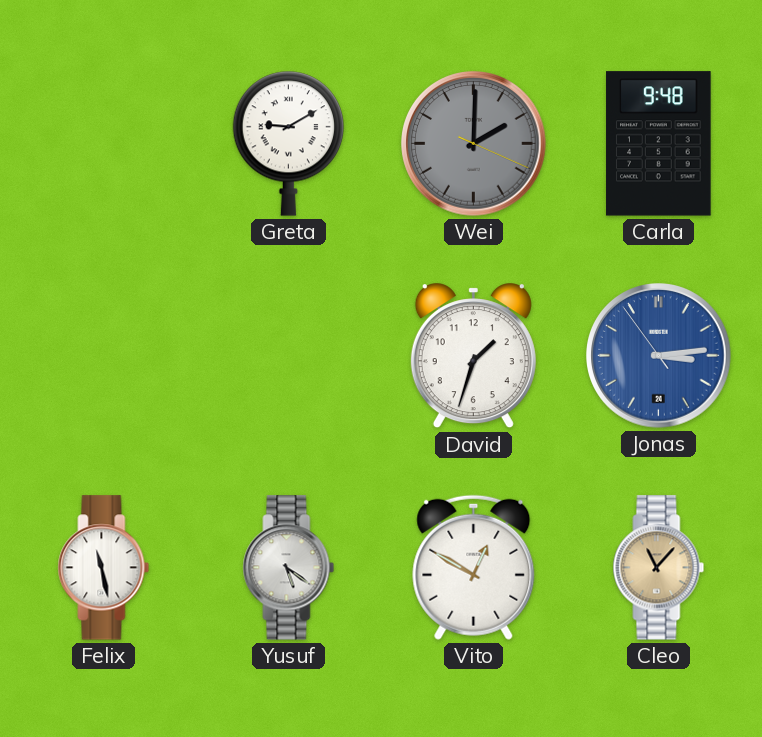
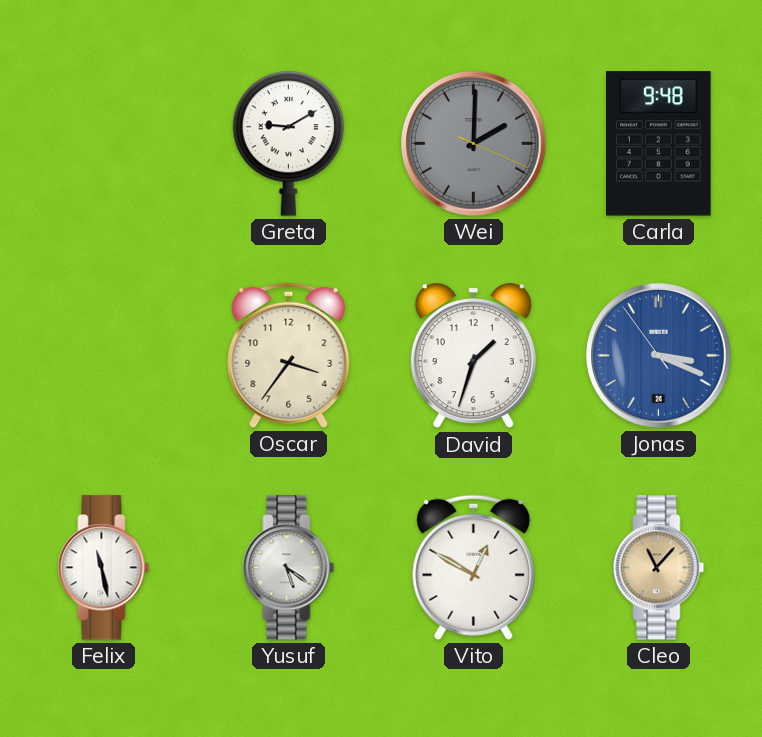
Oscar: none -> 3:36 (289, 355)
Jonas: 3:13 -> 3:18 (659, 356)
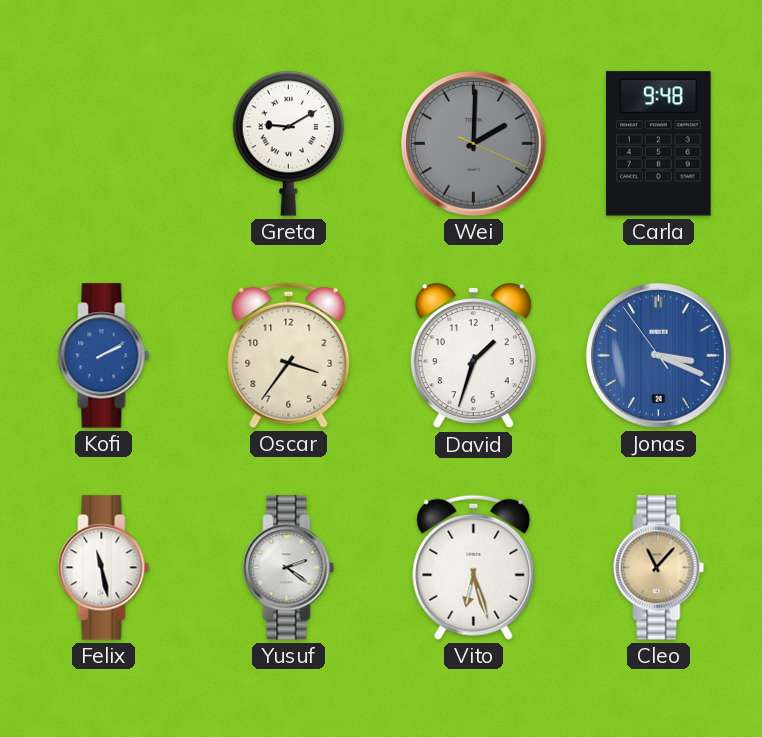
Kofi: none -> 2:10 (104, 356)
Yusuf: 5:21 -> 2:21 (289, 568)
Vito: 12:50 -> 6:27 (474, 567)
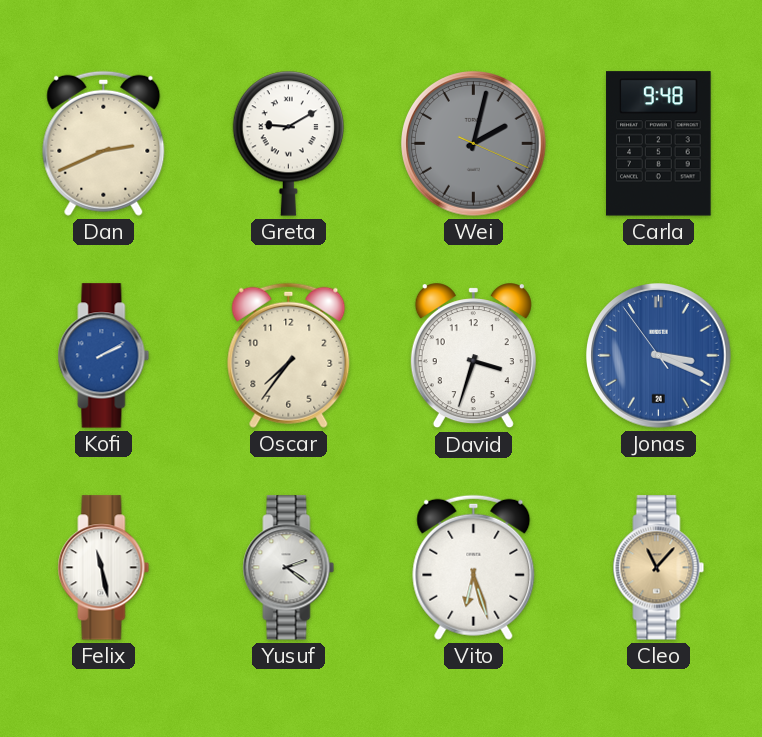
Dan: none -> 2:41 (104, 143)
Wei: 2:00 -> 2:02 (474, 144)
Oscar: 3:36 -> 7:36 (289, 355)
David: 1:33 -> 3:33 (473, 356)
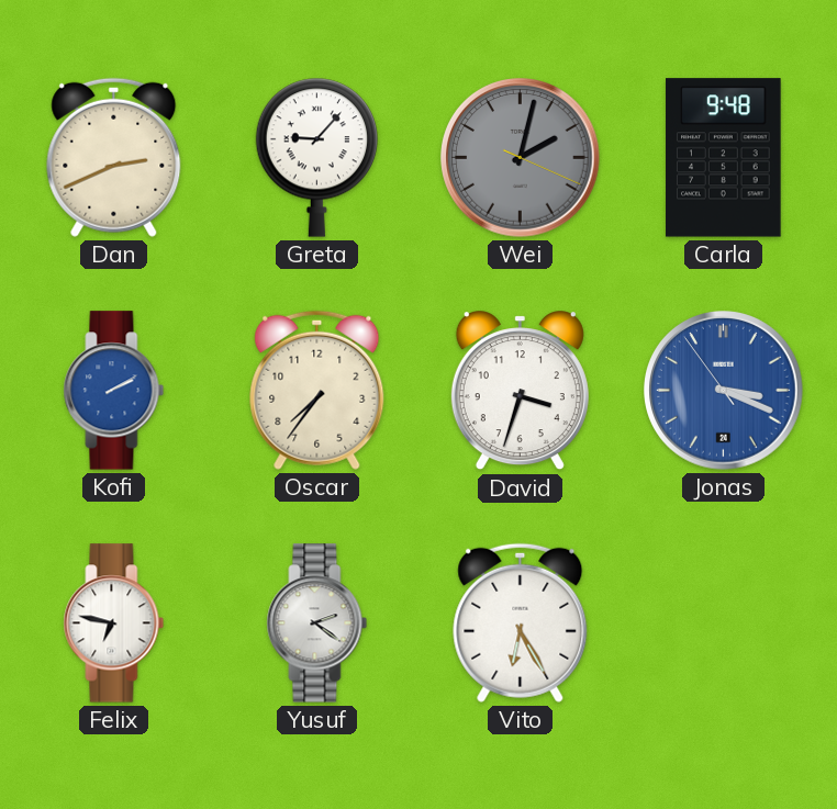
Greta: 9:10 -> 9:07 (316, 157)
Felix: 11:28 -> 6:47 (114, 623)
Vito: 6:27 -> 6:25 (521, 622)
Cleo: 11:07 -> none (659, 568)
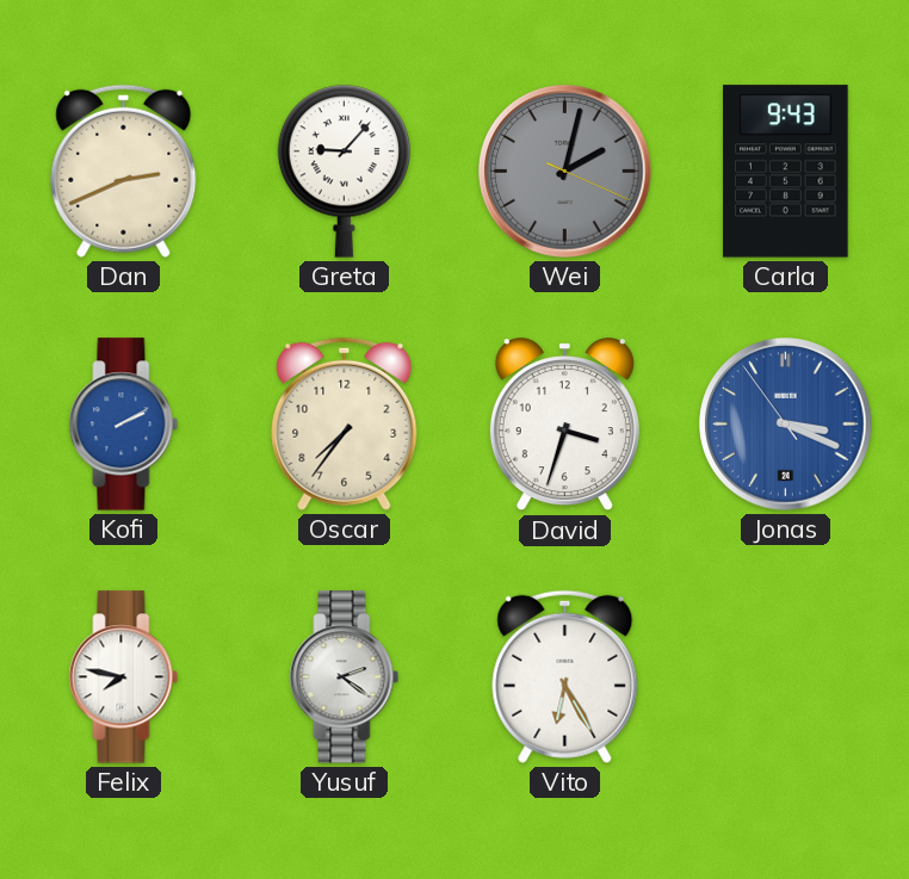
Carla: 9:48 -> 9:43 (786, 172)
Felix: 6:47 -> 7:47 (124, 677)
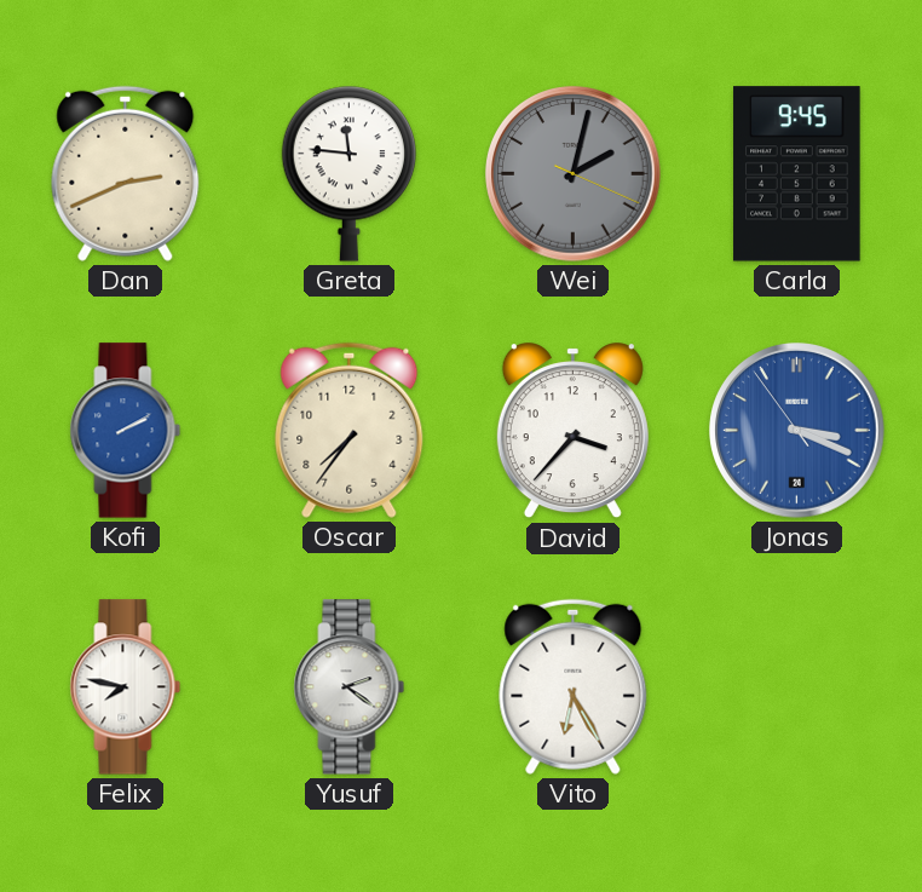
Greta: 9:07 -> 11:46 (348, 173)
Carla: 9:43 -> 9:45 (797, 174)
David: 3:33 -> 3:37 (572, 431)
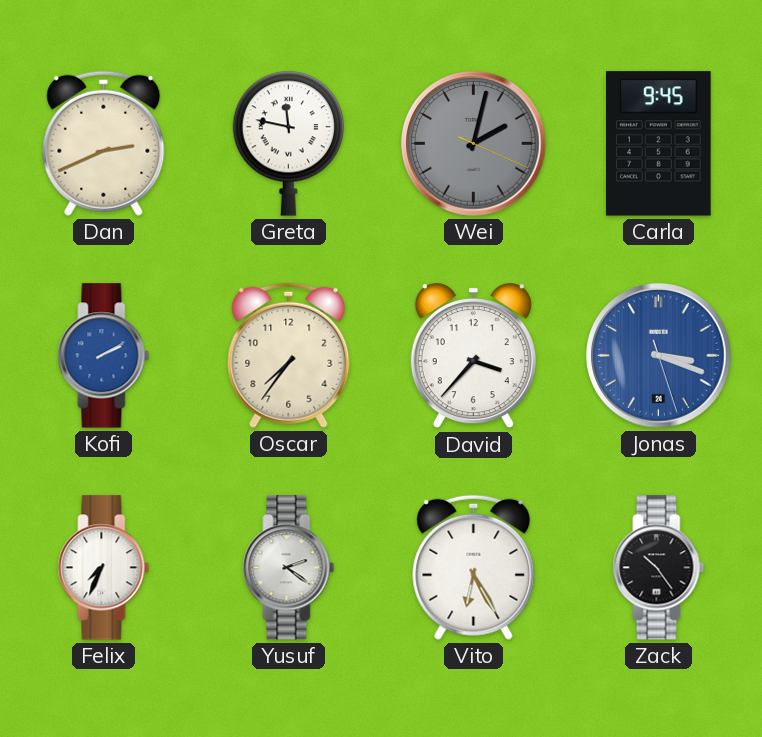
Greta: 11:46 -> 11:47 (288, 143)
Jonas: 3:18:54 -> 3:18:27 (659, 356)
Felix: 7:47 -> 7:34 (104, 568)
Zack: none -> 10:24 (659, 568)
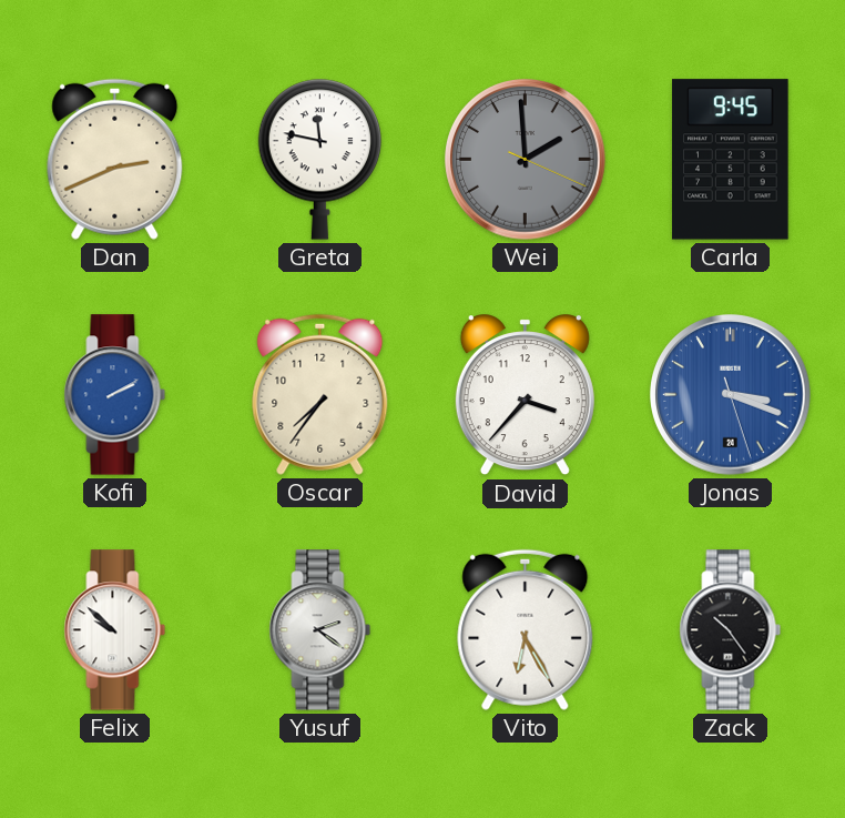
Wei: 2:02 -> 1:59 (526, 160)
Felix: 7:34 -> 9:52 (115, 630)
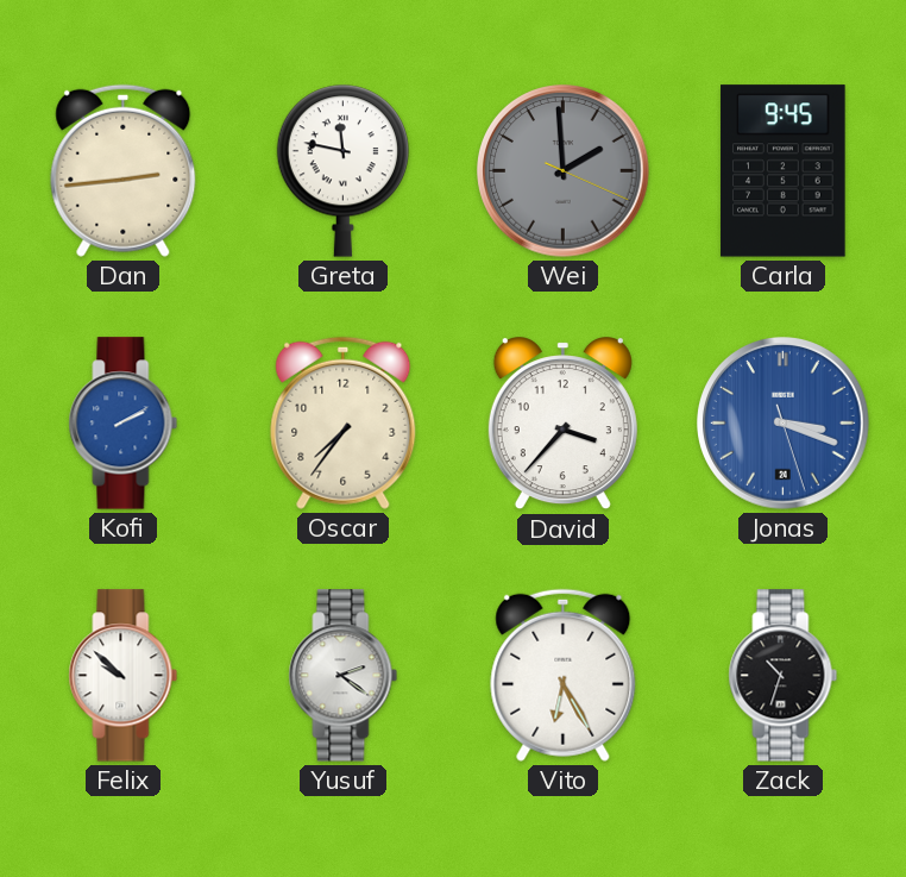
Dan: 2:41 -> 2:44 (124, 170)
Zack: 10:24 -> 10:33 (784, 676)
